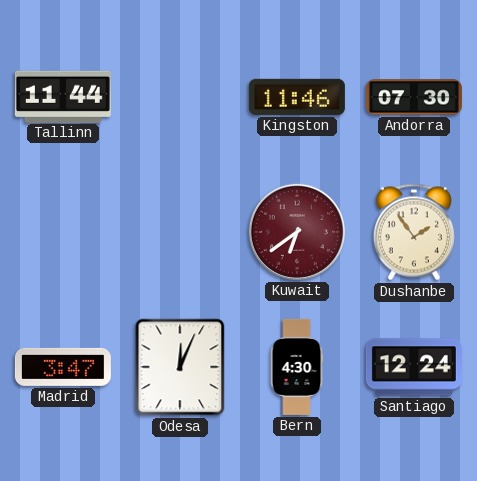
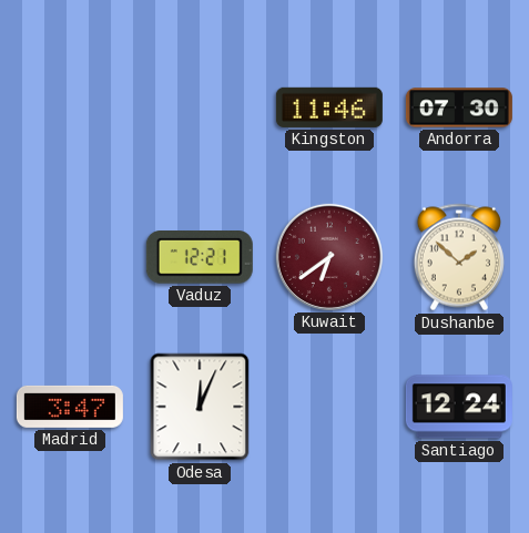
Tallinn: 11:44 -> none (63, 96)
Vaduz: none -> 12:21 (200, 258)
Dushanbe: 1:54 -> 1:52 (459, 257)
Bern: 4:30 -> none (297, 367)
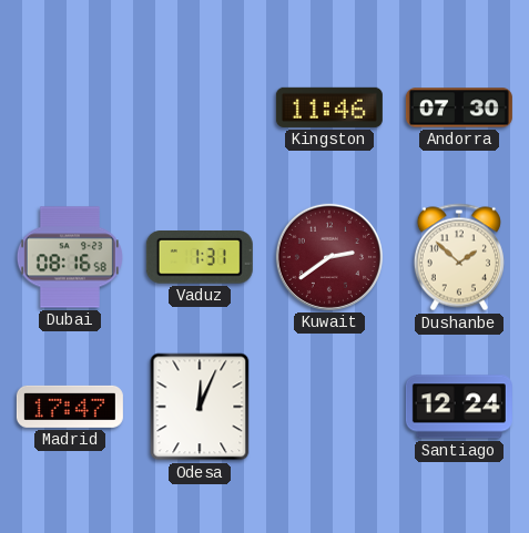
Dubai: none -> 08:16 (70, 257)
Vaduz: 12:21 -> 1:31 (200, 258)
Kuwait: 6:39 -> 2:39 (329, 257)
Madrid: 3:47 -> 17:47 (70, 407)
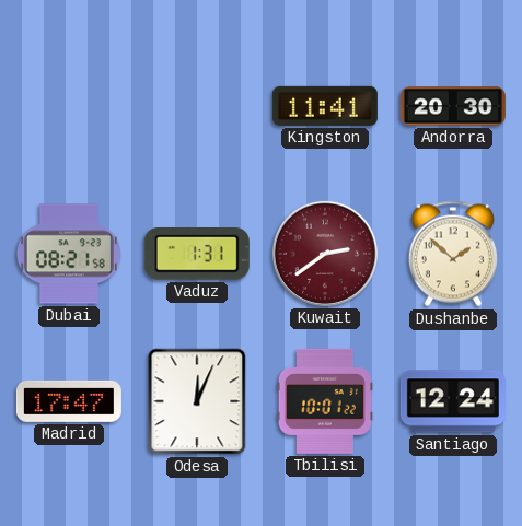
Kingston: 11:46 -> 11:41 (325, 106)
Andorra: 07:30 -> 20:30 (453, 106)
Dubai: 08:16 -> 08:21 (69, 254)
Tbilisi: none -> 10:01 (325, 401)
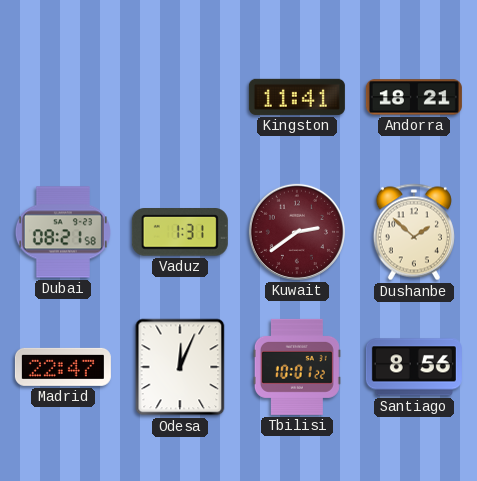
Andorra: 20:30 -> 18:21 (414, 97)
Madrid: 17:47 -> 22:47 (63, 367)
Santiago: 12:24 -> 8:56 (414, 367)
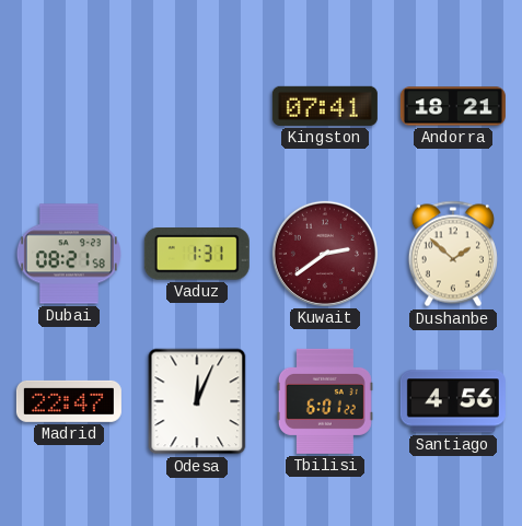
Kingston: 11:41 -> 07:41 (325, 106)
Tbilisi: 10:01 -> 6:01 (325, 401)
Santiago: 8:56 -> 4:56 (453, 401)
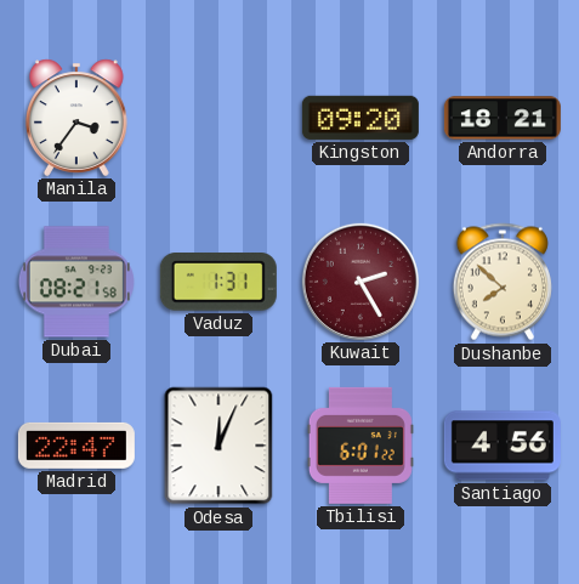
Manila: none -> 3:36 (78, 118)
Kingston: 07:41 -> 09:20 (361, 118)
Kuwait: 2:39 -> 2:25 (361, 282)
Dushanbe: 1:52 -> 7:52 (503, 282)
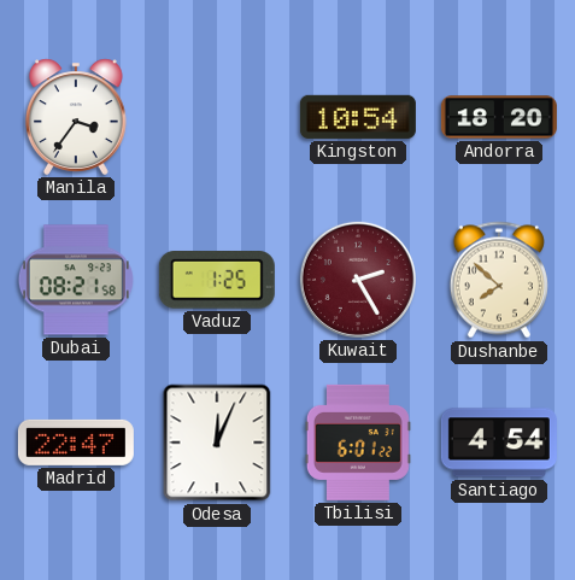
Kingston: 09:20 -> 10:54 (358, 117)
Andorra: 18:21 -> 18:20 (499, 117)
Vaduz: 1:31 -> 1:25 (217, 281)
Santiago: 4:56 -> 4:54 (499, 443)
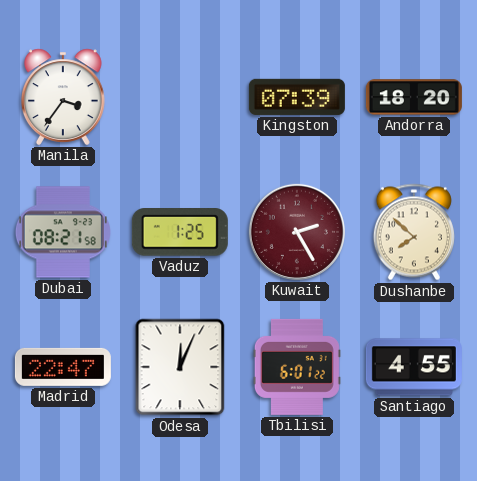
Kingston: 10:54 -> 07:39 (297, 97)
Santiago: 4:54 -> 4:55 (414, 367)
